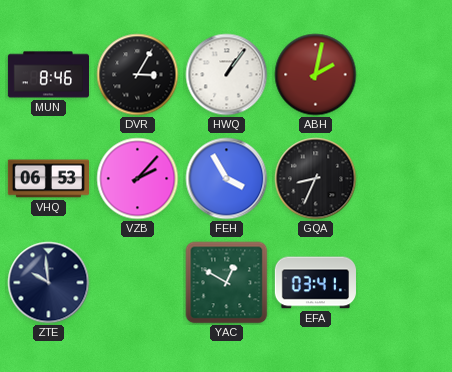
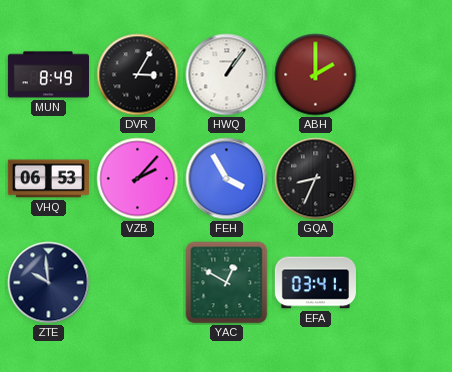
MUN: 8:46 -> 8:49 (48, 75)
ABH: 2:02 -> 2:00 (316, 75)
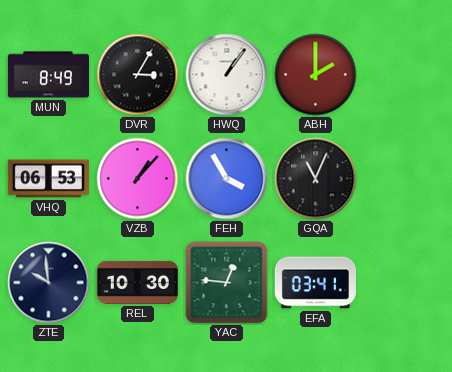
VZB: 2:07 -> 1:07 (138, 179)
GQA: 8:34 -> 11:04 (316, 179)
REL: none -> 10:30 (137, 282)
YAC: 12:50 -> 12:46 (227, 283)
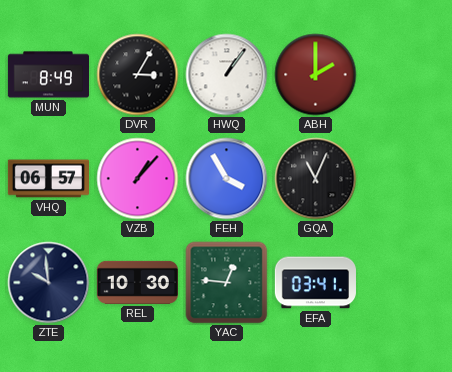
VHQ: 06:53 -> 06:57 (48, 179)
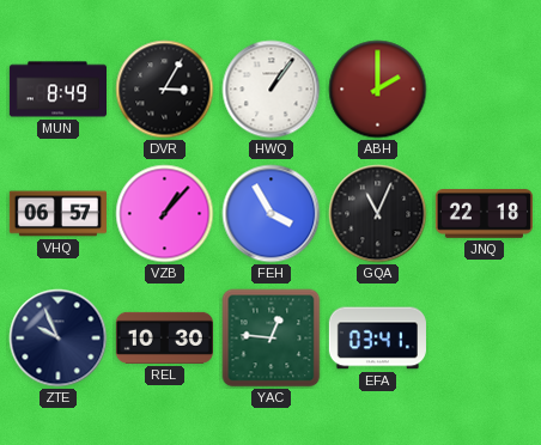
JNQ: none -> 22:18 (484, 214)
ZTE: 9:59 -> 9:56 (59, 339)
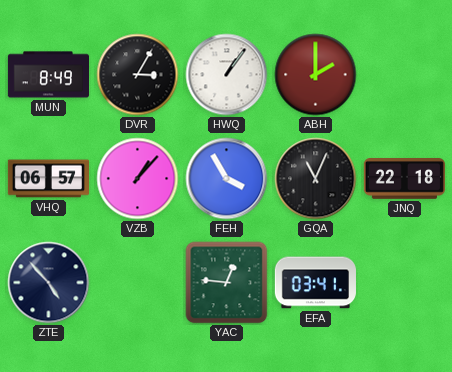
ZTE: 9:56 -> 4:53 (49, 283)
REL: 10:30 -> none (164, 337)
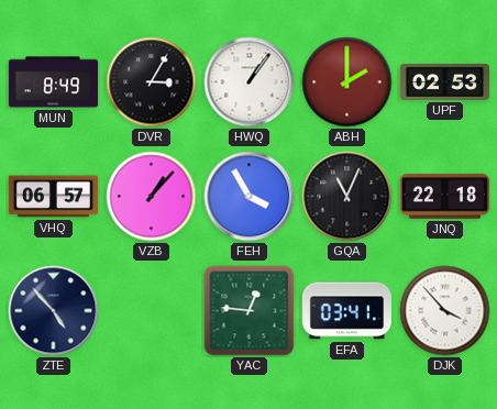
UPF: none -> 02:53 (444, 81)
DJK: none -> 3:53 (445, 311)
